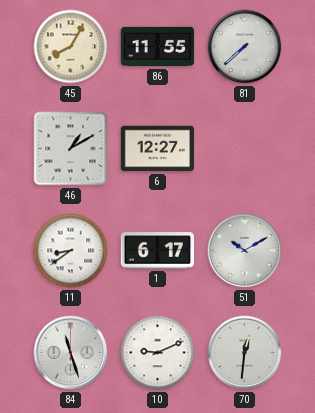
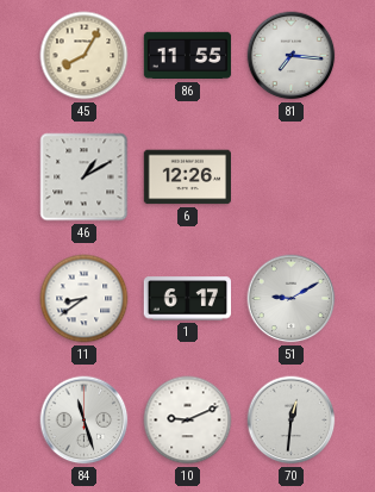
81: 7:38 -> 7:16 (292, 56)
6: 12:27 -> 12:26 (188, 178)
51: 10:10 -> 9:10 (292, 299)
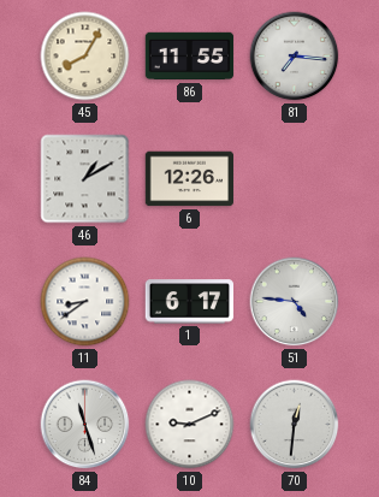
51: 9:10 -> 4:46 (295, 302)
